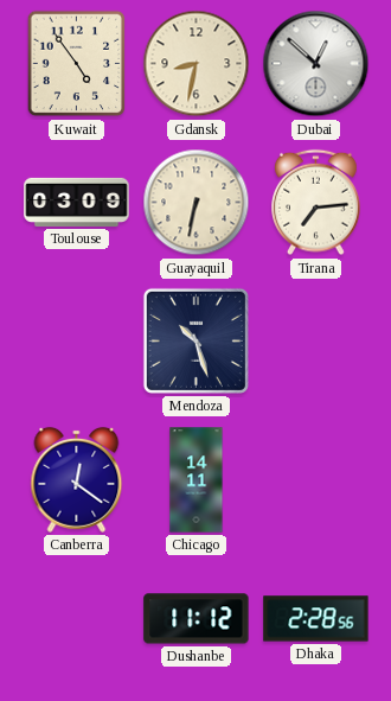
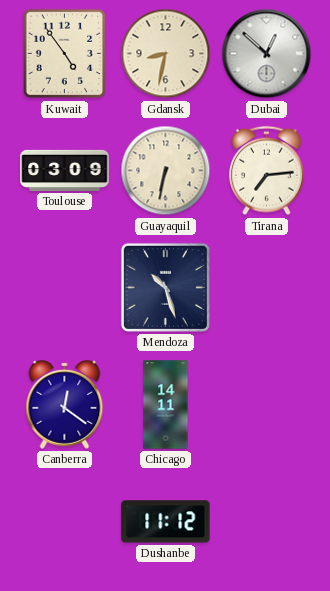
Dhaka: 2:28 -> none (316, 619)
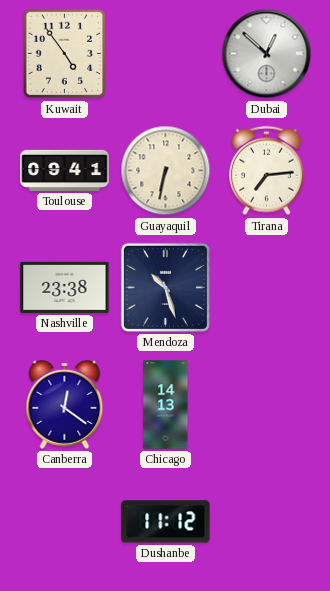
Gdansk: 8:32 -> none (166, 54)
Toulouse: 03:09 -> 09:41 (65, 170)
Nashville: none -> 23:38 (65, 287)
Chicago: 14:11 -> 14:13 (166, 405)
